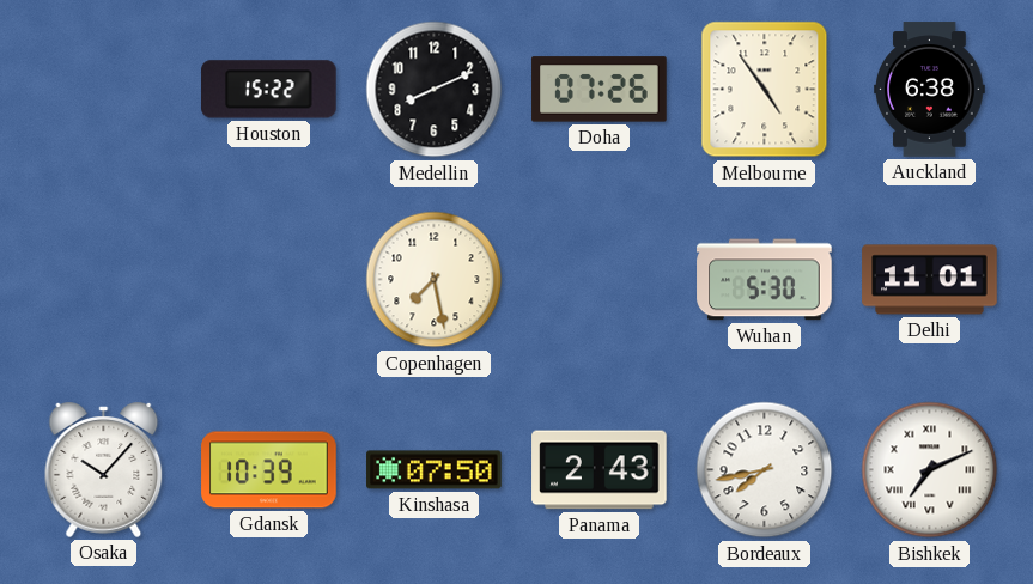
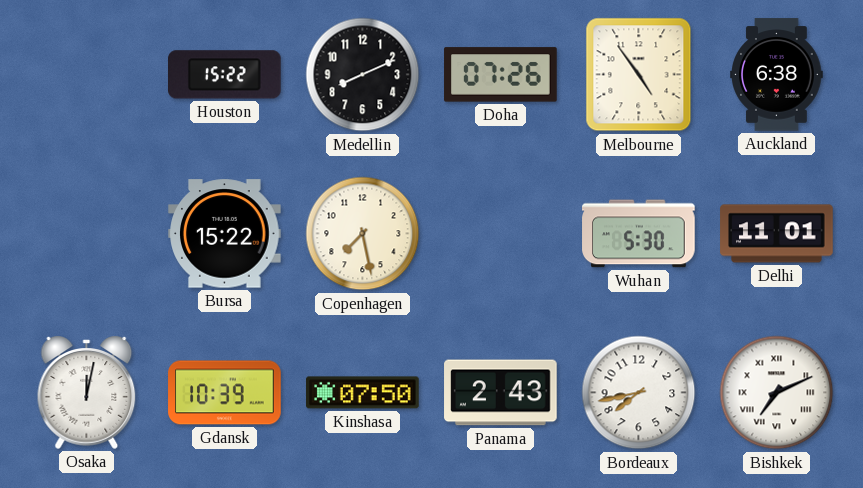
Bursa: none -> 15:22 (225, 234)
Osaka: 10:07 -> 12:02 (87, 392)
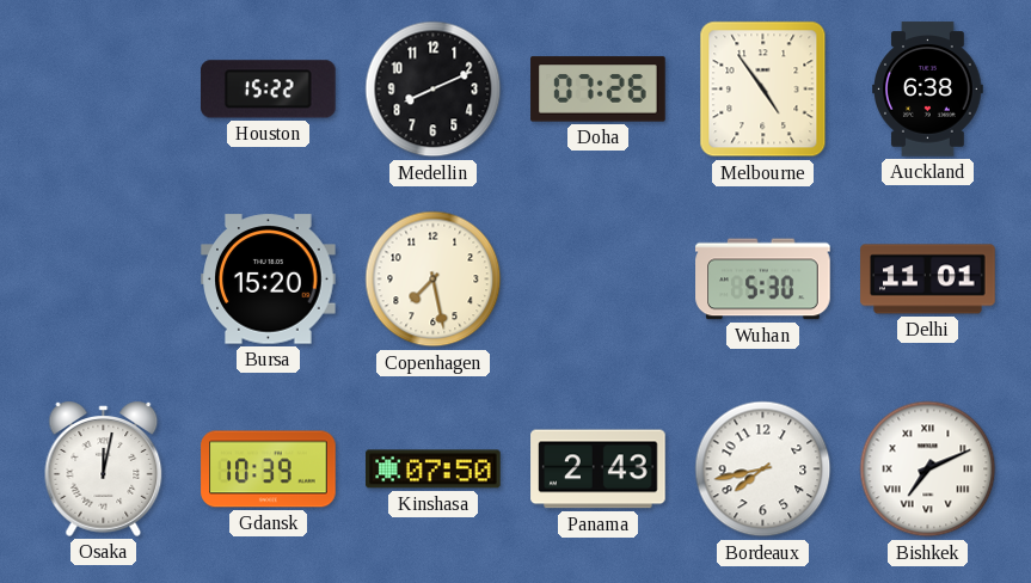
Bursa: 15:22 -> 15:20 (269, 280)
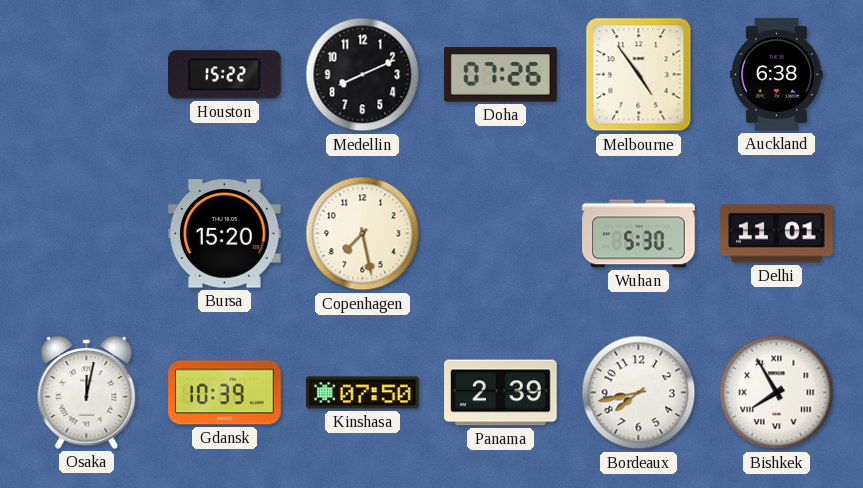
Panama: 2:43 -> 2:39 (501, 393)
Bishkek: 7:11 -> 7:55 (777, 393)
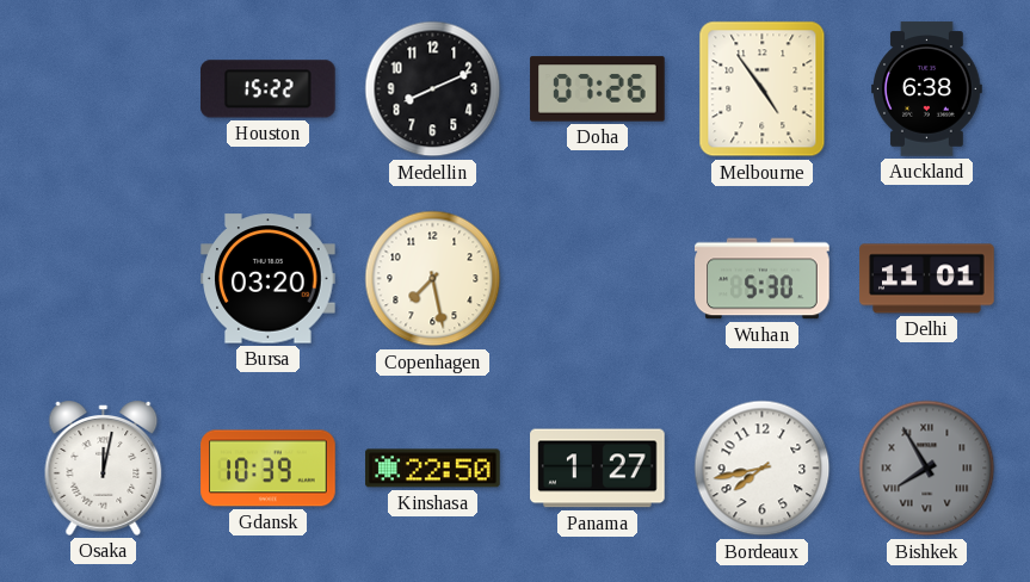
Bursa: 15:20 -> 03:20 (269, 279)
Kinshasa: 07:50 -> 22:50 (433, 469)
Panama: 2:39 -> 1:27 (598, 469)
Bishkek dial: white -> grey (927, 469)
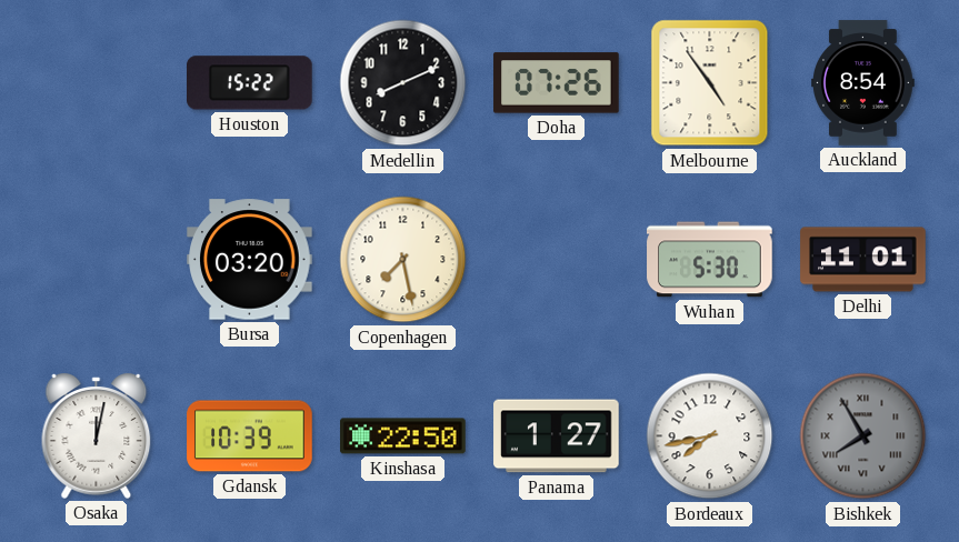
Auckland: 6:38 -> 8:54 (863, 83)
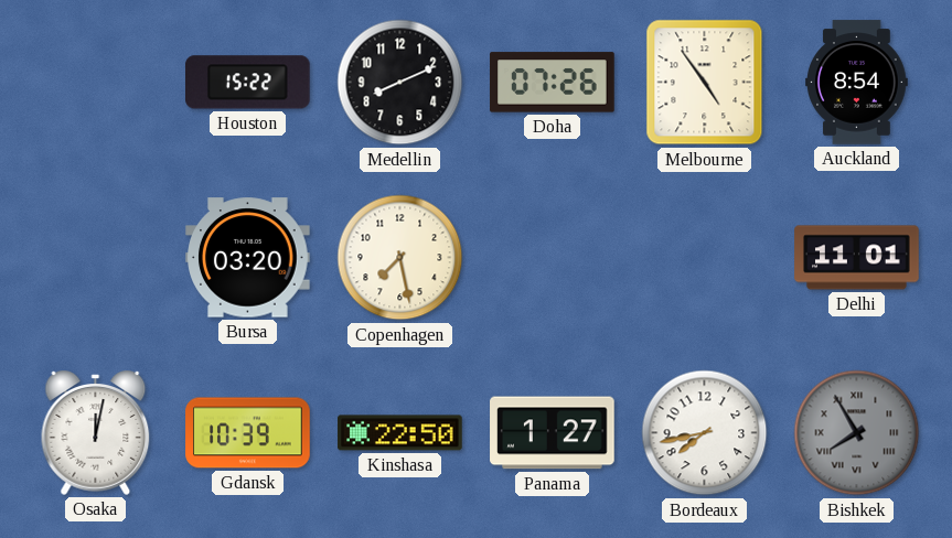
Wuhan: 5:30 -> none (710, 260)
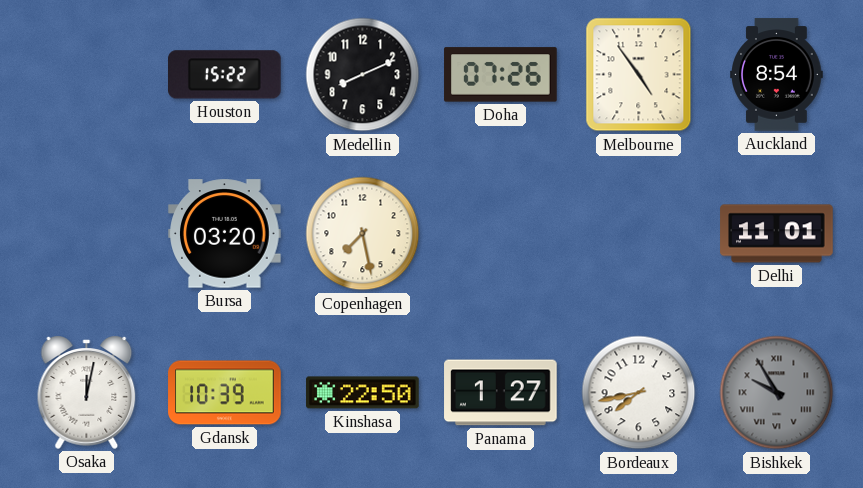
Bishkek: 7:55 -> 9:55 (777, 393)
